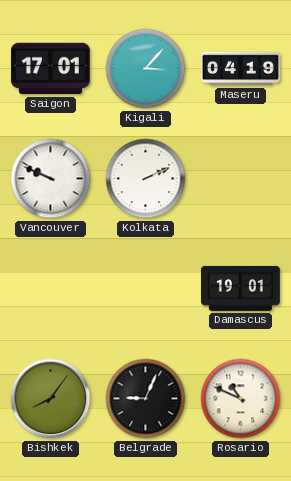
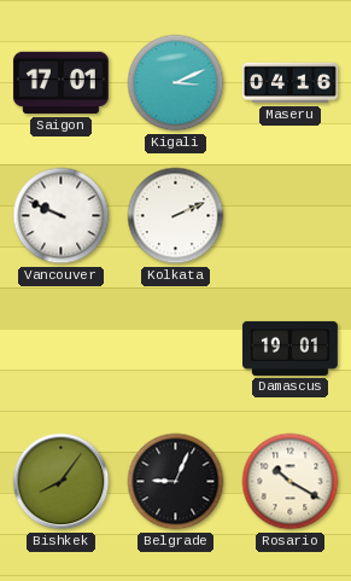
Kigali: 3:07 -> 3:11 (176, 83)
Maseru: 04:19 -> 04:16 (291, 83)
Rosario: 10:49 -> 10:20 (291, 482)
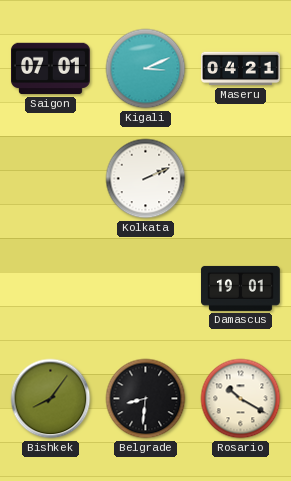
Saigon: 17:01 -> 07:01 (50, 69)
Maseru: 04:16 -> 04:21 (241, 69)
Vancouver: 9:49 -> none (62, 216)
Belgrade: 9:04 -> 8:31 (146, 399)
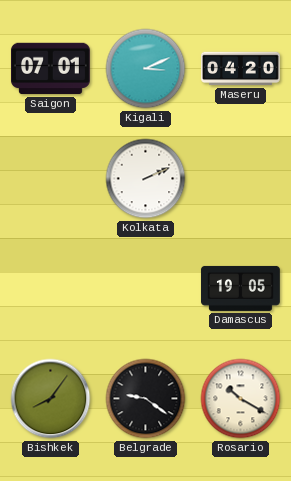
Maseru: 04:21 -> 04:20 (241, 69)
Damascus: 19:01 -> 19:05 (240, 288)
Belgrade: 8:31 -> 9:21 (146, 399)
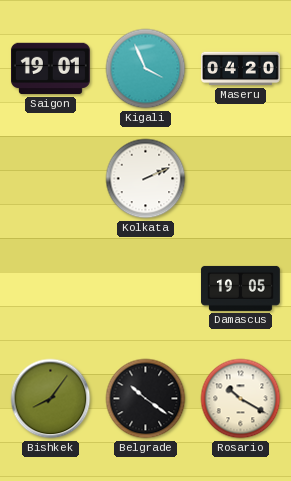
Saigon: 07:01 -> 19:01 (50, 69)
Kigali: 3:11 -> 3:56 (146, 69)
Belgrade: 9:21 -> 10:21 (146, 399)
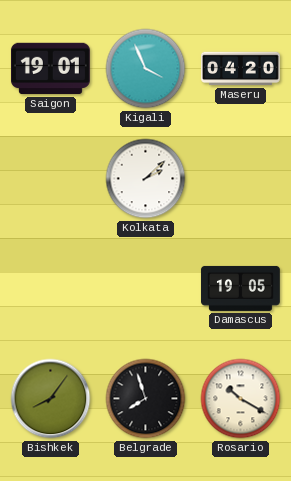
Kolkata: 2:11 -> 2:08 (146, 179)
Belgrade: 10:21 -> 7:57 (146, 399)
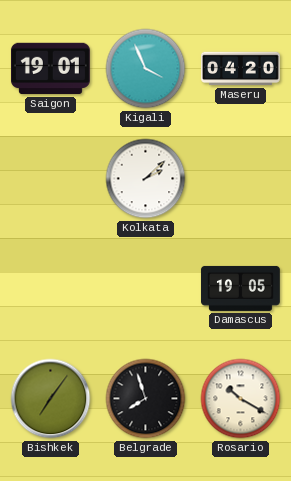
Bishkek: 8:06 -> 7:06 (51, 399)
